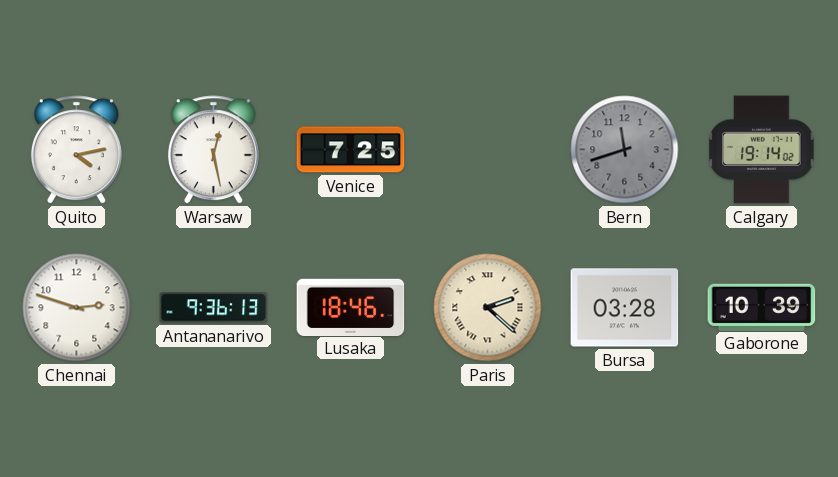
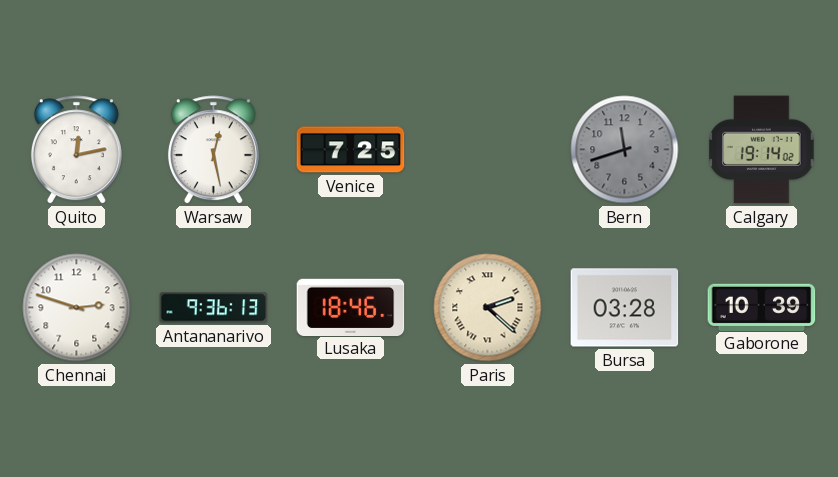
Quito: 4:13 -> 12:13 (76, 150)
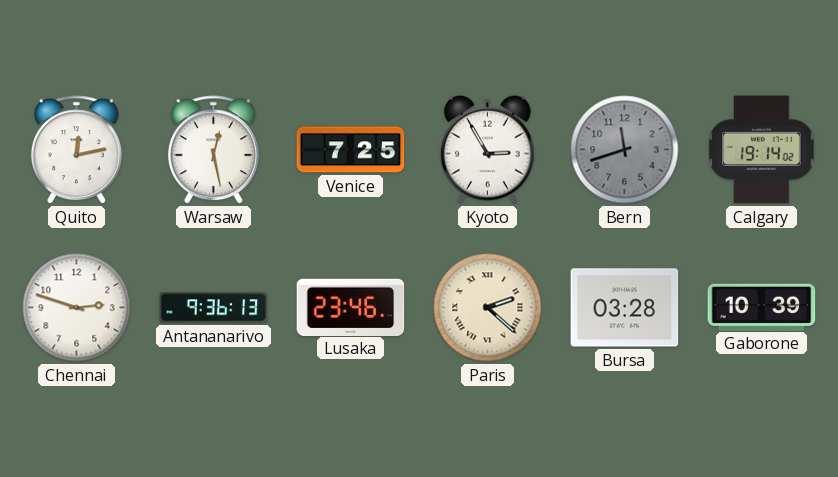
Kyoto: none -> 2:55 (487, 149)
Lusaka: 18:46 -> 23:46 (351, 307)
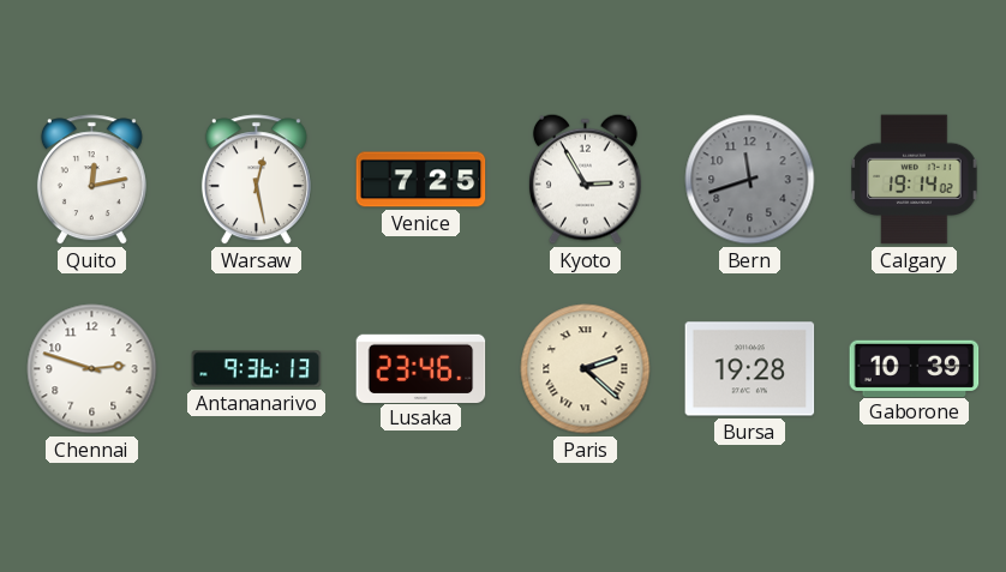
Bursa: 03:28 -> 19:28 (750, 369)
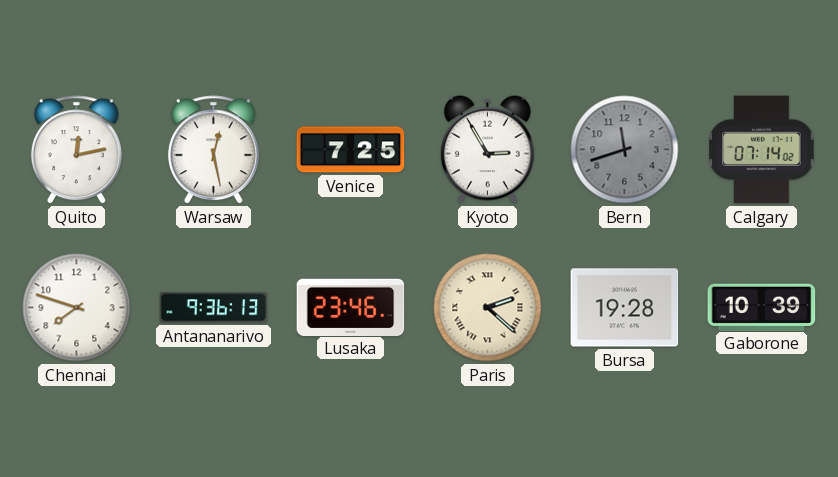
Calgary: 19:14 -> 07:14 (762, 150)
Chennai: 2:48 -> 7:48 (77, 308)
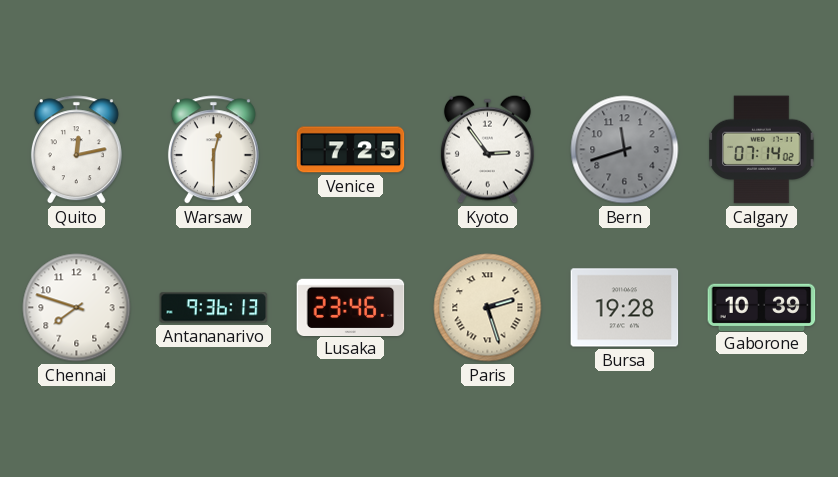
Warsaw: 12:28 -> 12:30 (213, 150)
Kyoto: 2:55 -> 2:54 (487, 149)
Paris: 2:22 -> 2:27 (488, 308)
